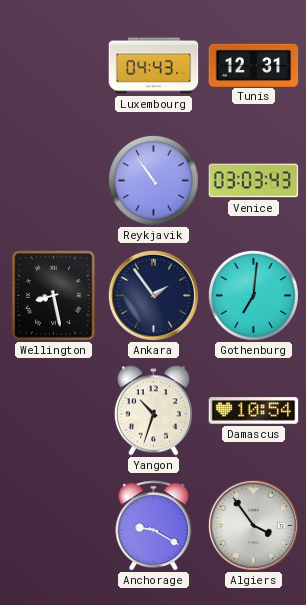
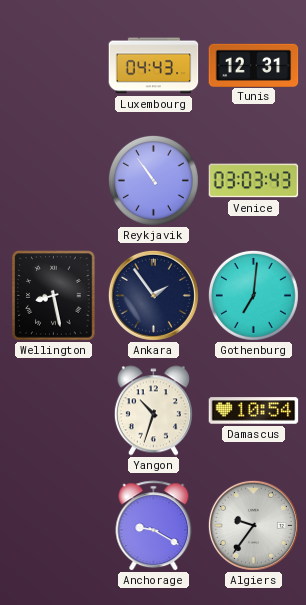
Algiers: 3:54 -> 9:36 (253, 525)
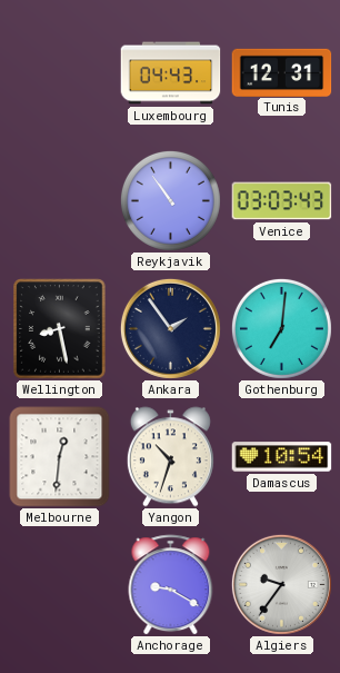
Melbourne: none -> 12:31 (60, 457)
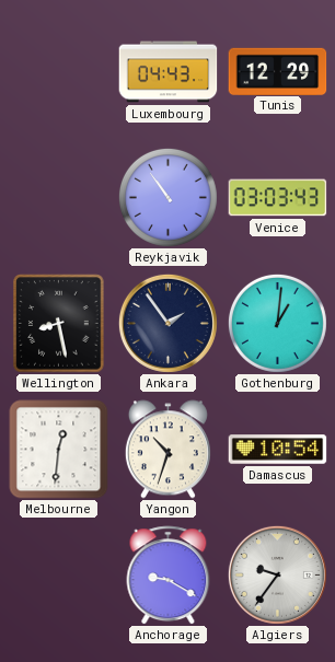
Tunis: 12:31 -> 12:29 (278, 71)
Gothenburg: 7:01 -> 1:01 (277, 323)
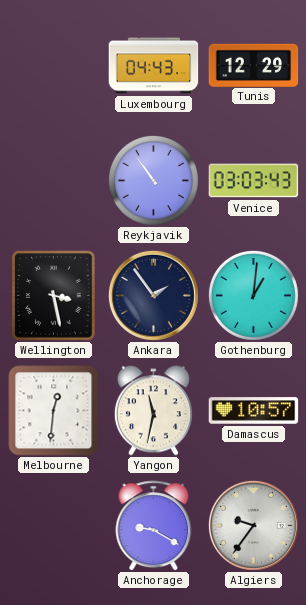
Wellington: 8:28 -> 3:28 (54, 296)
Yangon: 10:33 -> 11:32 (153, 411)
Damascus: 10:54 -> 10:57 (254, 411)
